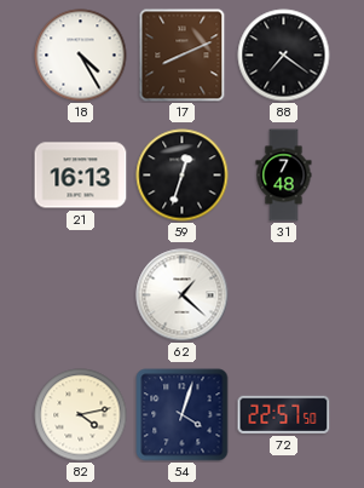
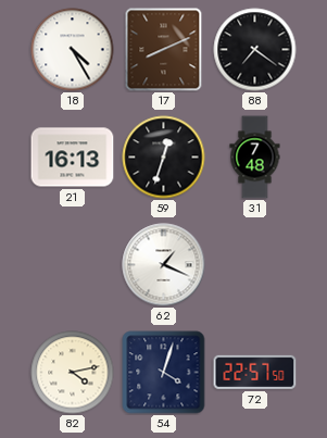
62: 1:22 -> 1:19 (164, 265)
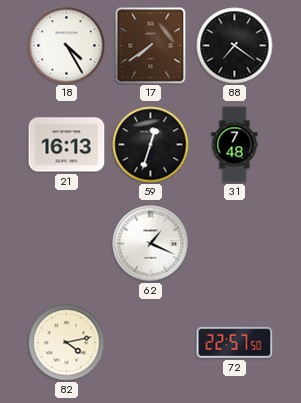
17: 8:11 -> 7:39 (151, 46)
54: 4:03 -> none (164, 373)
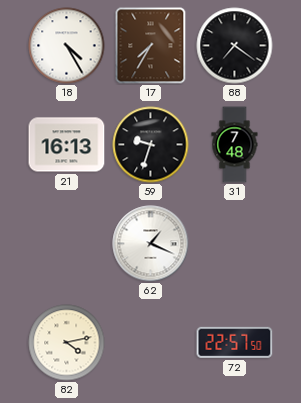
17: 7:39 -> 7:35 (151, 46)
59: 12:33 -> 9:33 (151, 145)
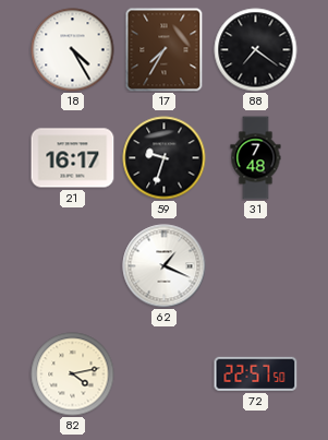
21: 16:13 -> 16:17 (73, 158)
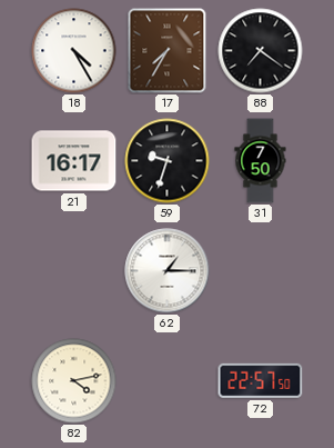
31: 7:48 -> 7:50 (261, 161)
62: 1:19 -> 1:15 (168, 271)
